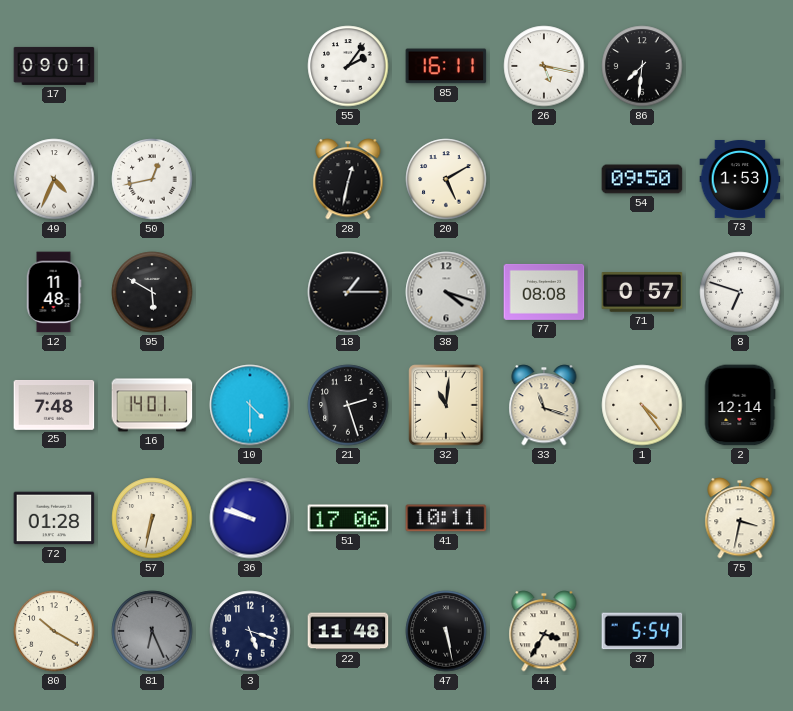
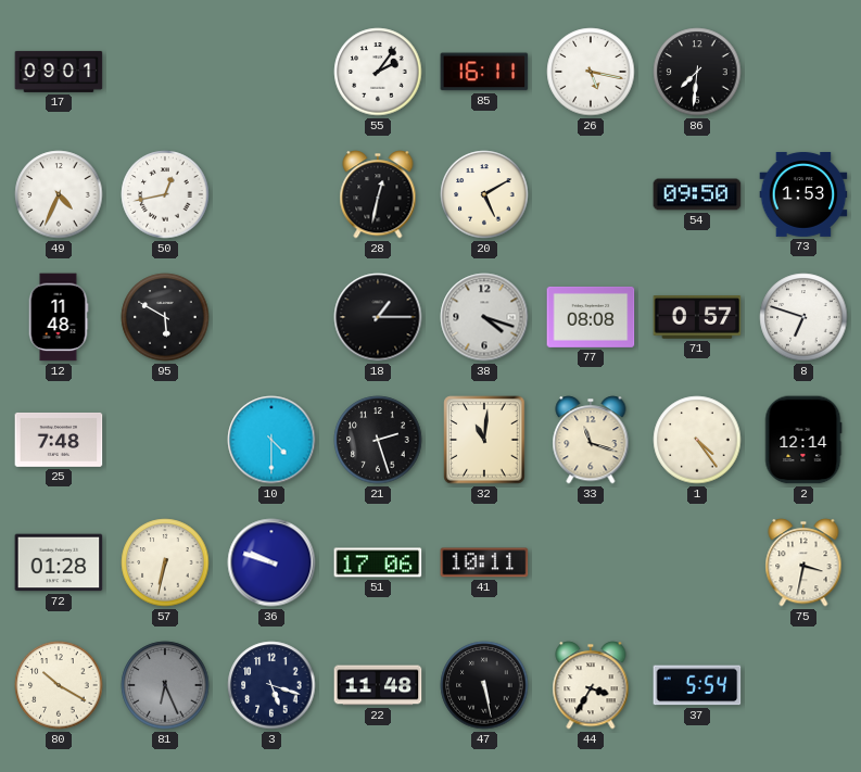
16: 14:01 -> none (152, 405)
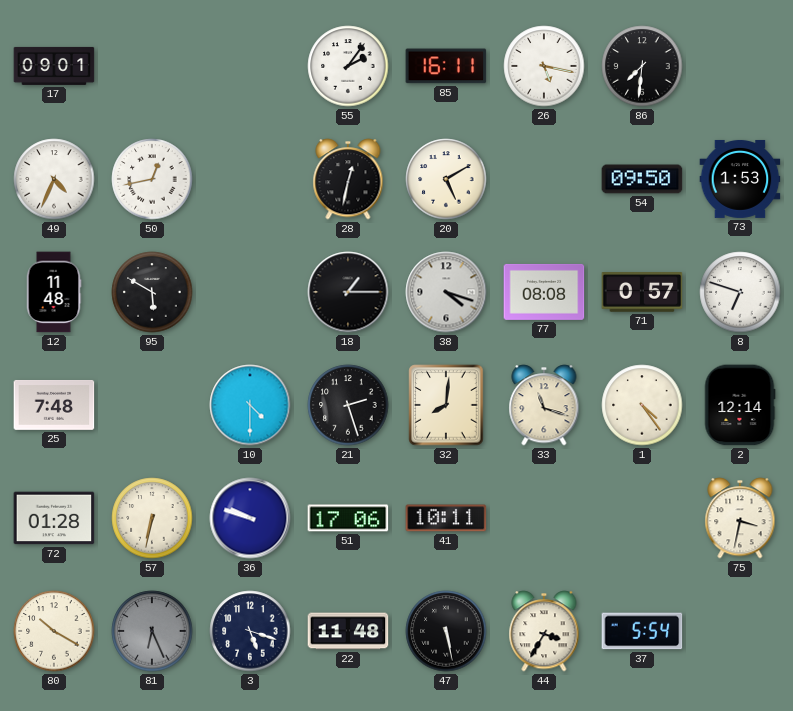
32: 11:01 -> 8:01 (446, 405)
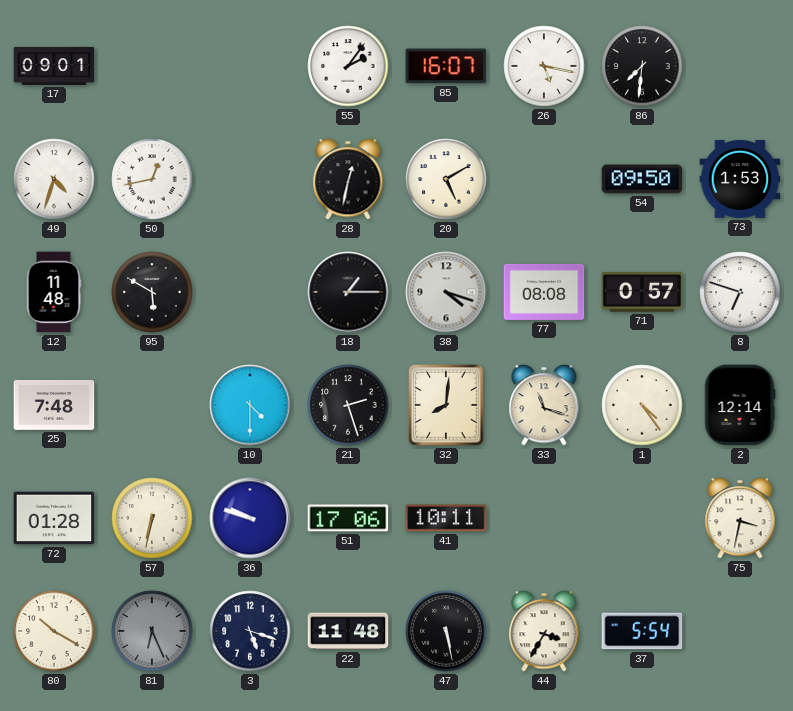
85: 16:11 -> 16:07 (446, 66)
49: 4:34 -> 4:33 (54, 179)
